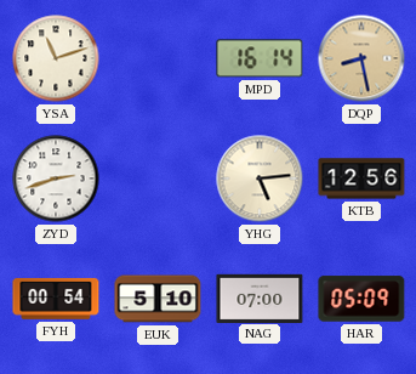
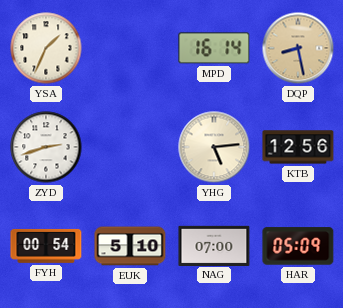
YSA: 11:12 -> 1:34 (46, 48)
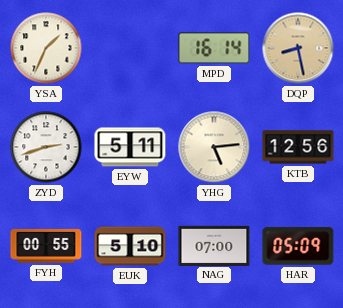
EYW: none -> 5:11 (130, 147)
FYH: 00:54 -> 00:55 (46, 246)
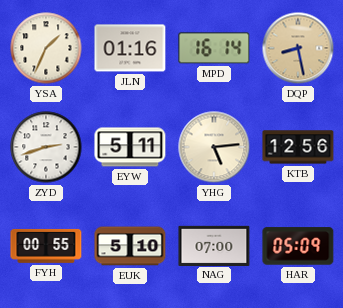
JLN: none -> 01:16 (130, 48)
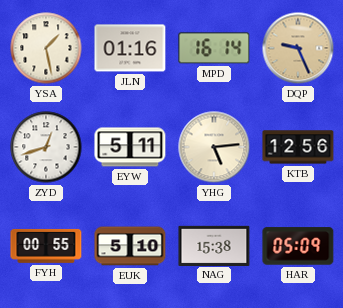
YSA: 1:34 -> 1:28 (46, 48)
DQP: 8:28 -> 9:26 (298, 48)
ZYD: 2:42 -> 12:42 (46, 147)
NAG: 07:00 -> 15:38 (214, 245)
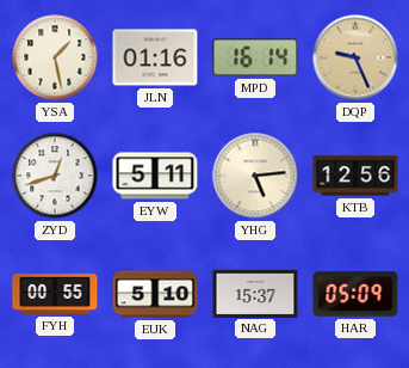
NAG: 15:38 -> 15:37 (255, 293)
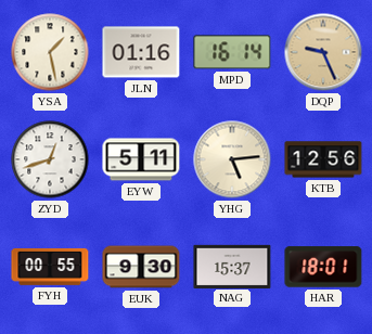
EUK: 5:10 -> 9:30 (141, 267)
HAR: 05:09 -> 18:01 (323, 267)
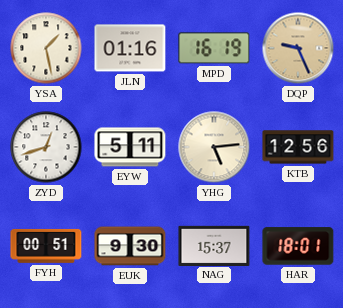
MPD: 16:14 -> 16:19 (214, 48)
FYH: 00:55 -> 00:51 (46, 246)
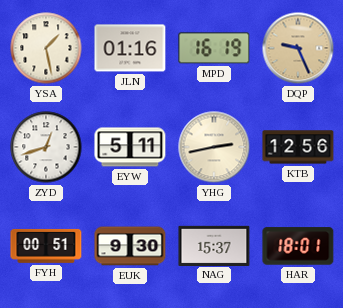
YHG: 5:14 -> 2:43 (214, 147)
